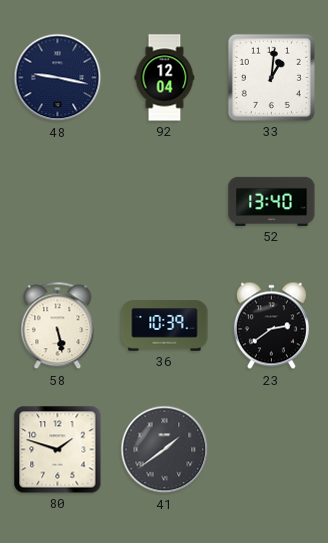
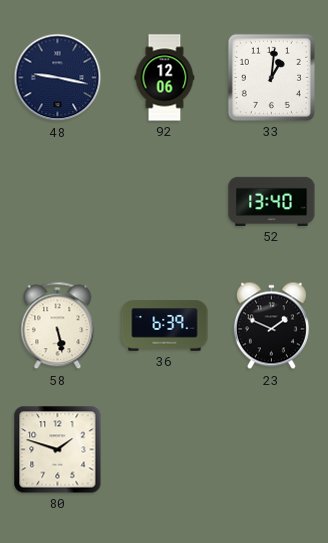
92: 12:04 -> 12:06 (165, 78)
36: 10:39 -> 6:39 (165, 326)
23: 2:39 -> 1:49 (271, 326)
41: 1:39 -> none (165, 450)
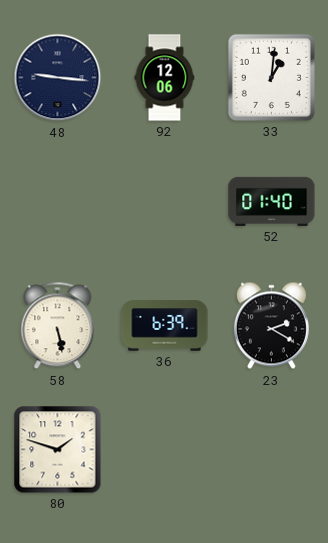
48: 9:17 -> 9:16 (58, 78)
52: 13:40 -> 01:40 (272, 201)
23: 1:49 -> 2:20 (271, 326)
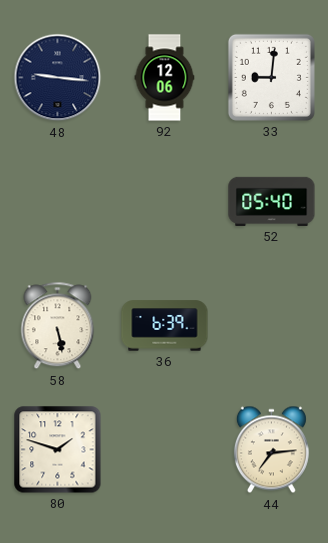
33: 1:01 -> 9:01 (271, 77)
52: 01:40 -> 05:40 (272, 201)
23: 2:20 -> none (271, 326)
44: none -> 7:14 (271, 450)
